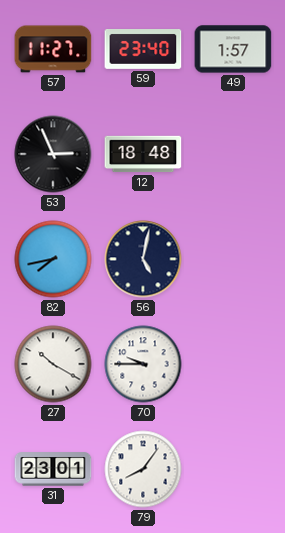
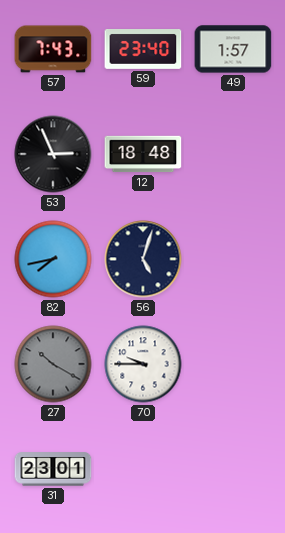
57: 11:27 -> 7:43 (53, 49)
56: 5:02 -> 5:03 (143, 259)
27 dial: white -> grey (53, 364)
79: 8:06 -> none (143, 469)
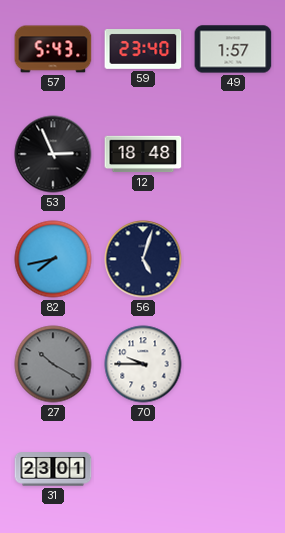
57: 7:43 -> 5:43 (53, 49)
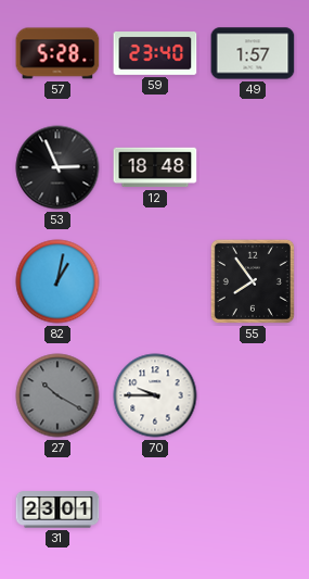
57: 5:43 -> 5:28 (57, 53)
82: 7:43 -> 1:02 (57, 281)
56: 5:03 -> none (143, 259)
55: none -> 7:54 (253, 281)
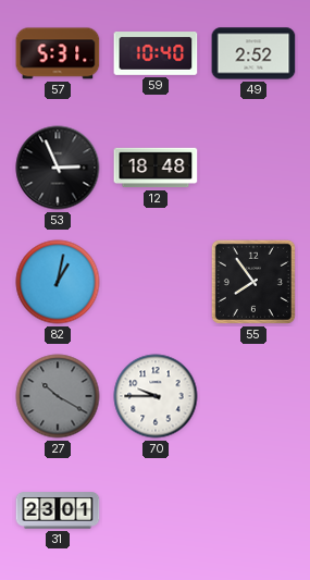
57: 5:28 -> 5:31 (58, 53)
59: 23:40 -> 10:40 (156, 54)
49: 1:57 -> 2:52 (253, 53)
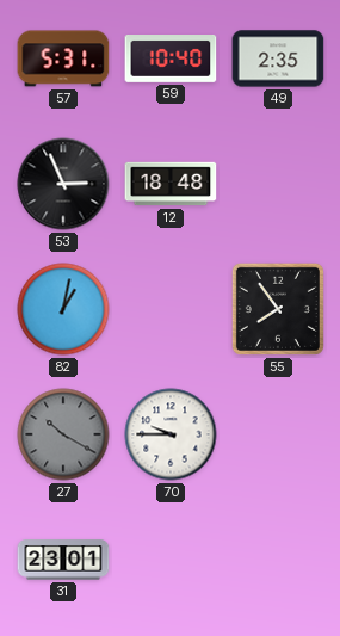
49: 2:52 -> 2:35 (278, 58)
